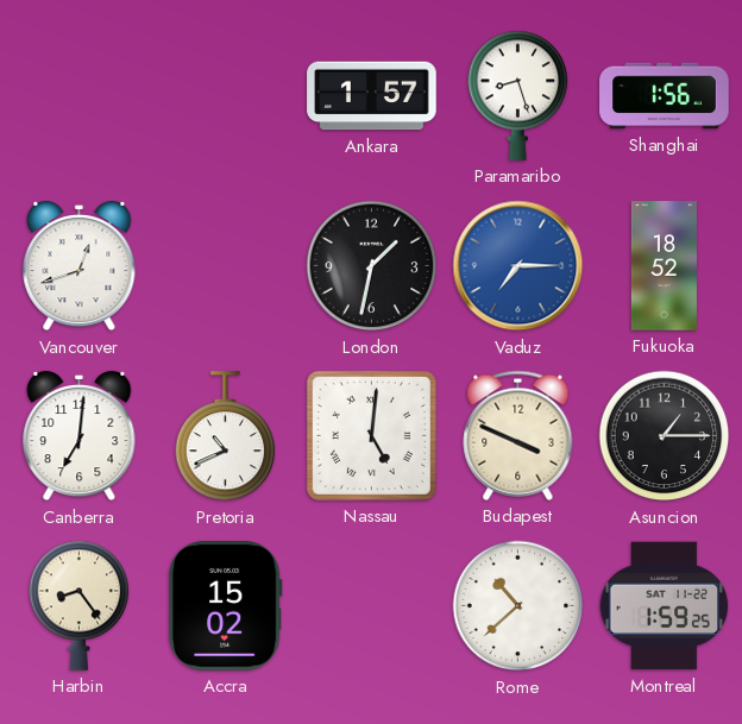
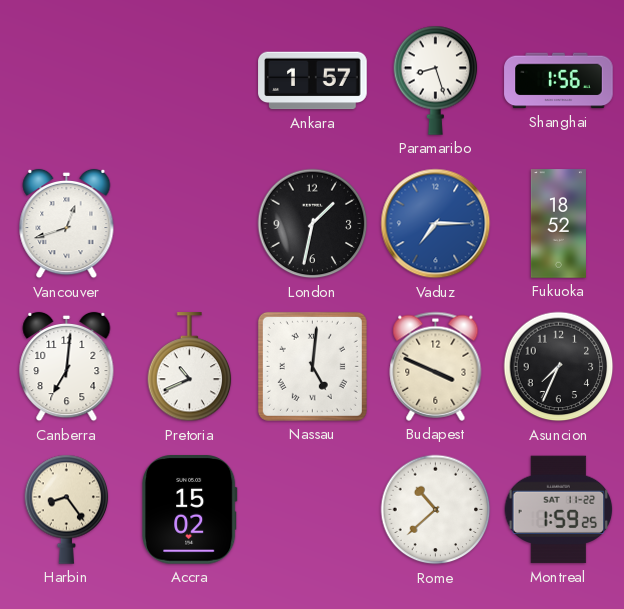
Asuncion: 1:15 -> 7:34 (559, 367)
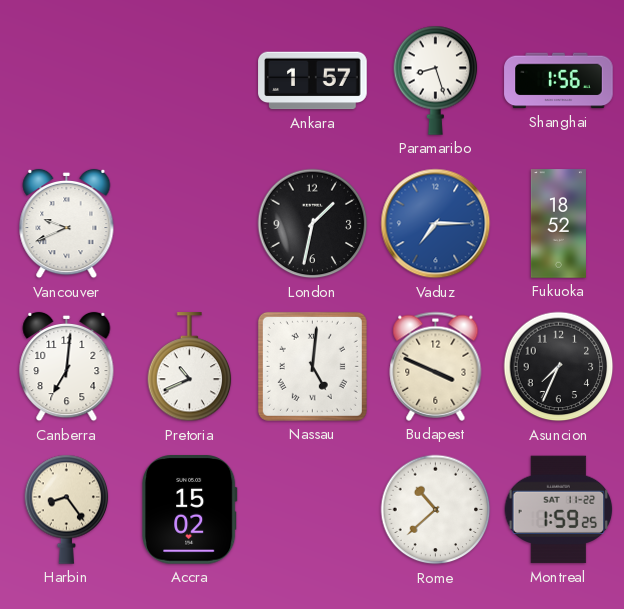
Vancouver: 12:42 -> 9:41 (67, 224)
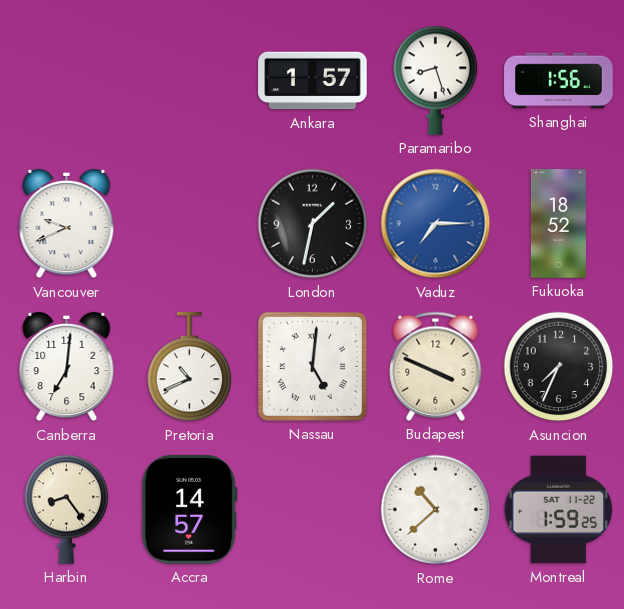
Accra: 15:02 -> 14:57 (189, 510)
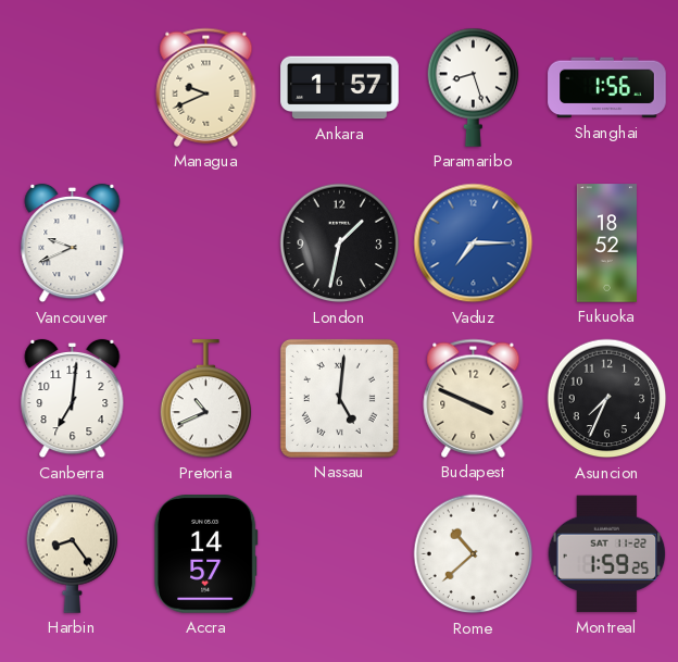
Managua: none -> 9:41 (206, 87)
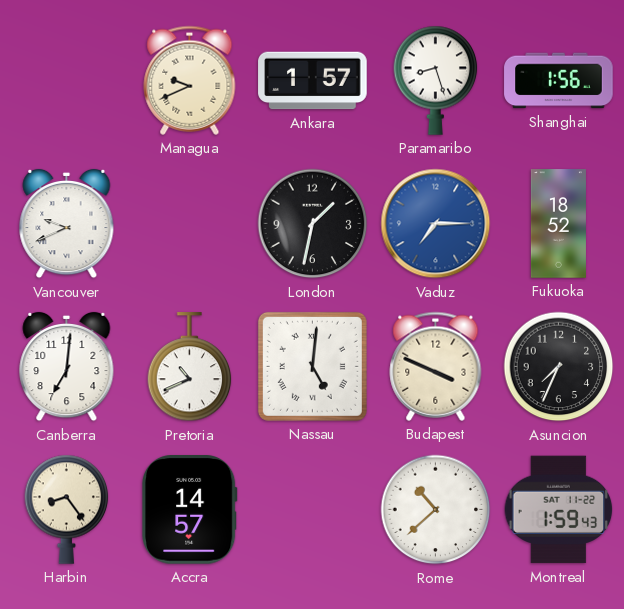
Montreal: 1:59:25 -> 1:59:43 (559, 510)
